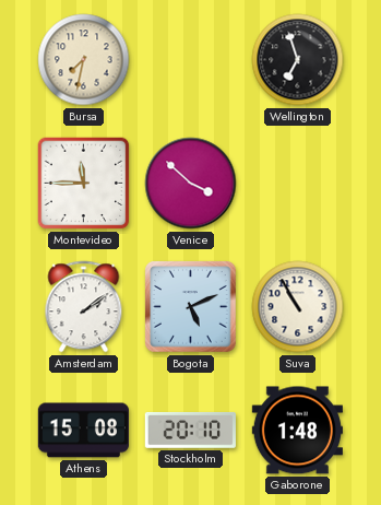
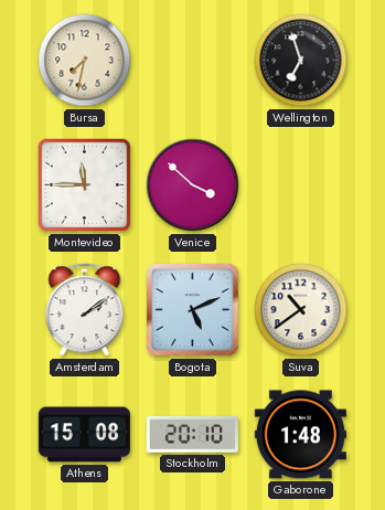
Suva: 10:55 -> 10:39 (301, 310)
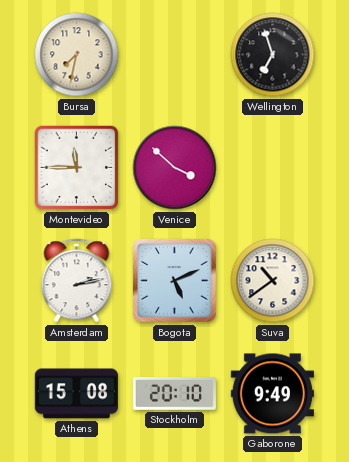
Amsterdam: 2:09 -> 2:13 (77, 281)
Gaborone: 1:48 -> 9:49 (272, 394)
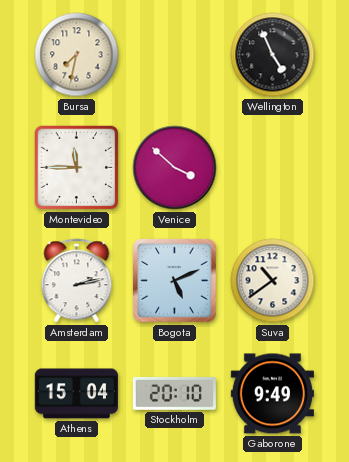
Wellington: 6:57 -> 4:56 (273, 55)
Athens: 15:08 -> 15:04 (76, 394)
